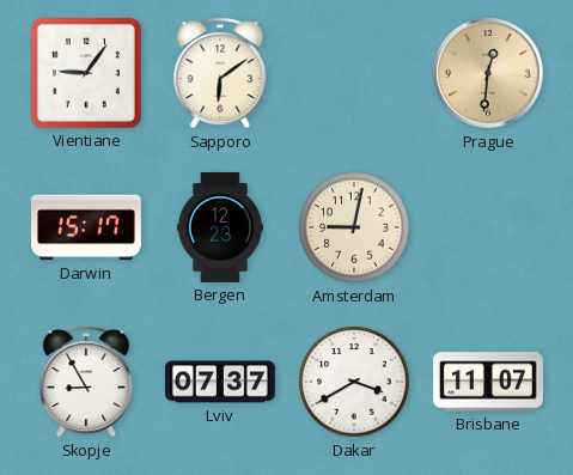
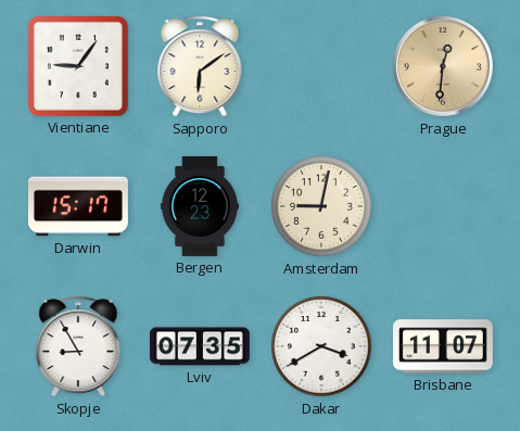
Lviv: 07:37 -> 07:35 (200, 346)
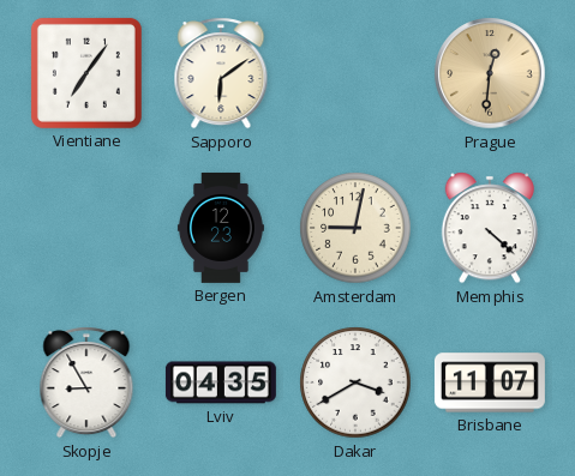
Vientiane: 9:06 -> 7:06 (86, 73)
Darwin: 15:17 -> none (78, 206)
Memphis: none -> 4:22 (489, 228)
Lviv: 07:35 -> 04:35 (221, 382)
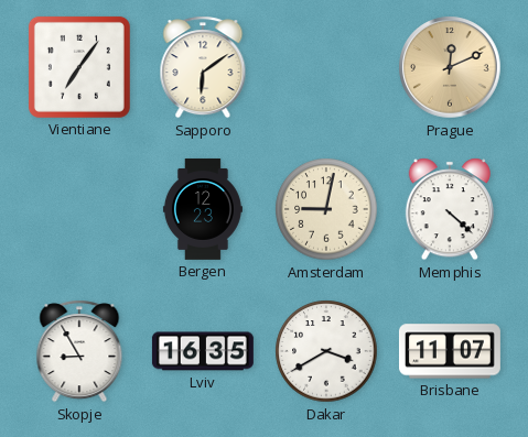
Prague: 12:31 -> 12:11 (450, 67)
Lviv: 04:35 -> 16:35 (203, 351)
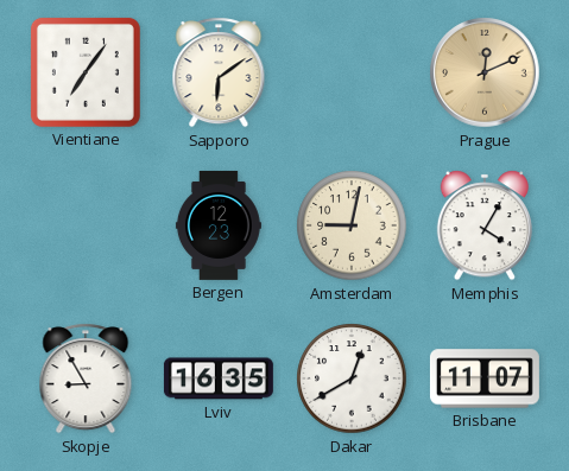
Memphis: 4:22 -> 4:05 (483, 225)
Dakar: 3:40 -> 12:40 (352, 378)
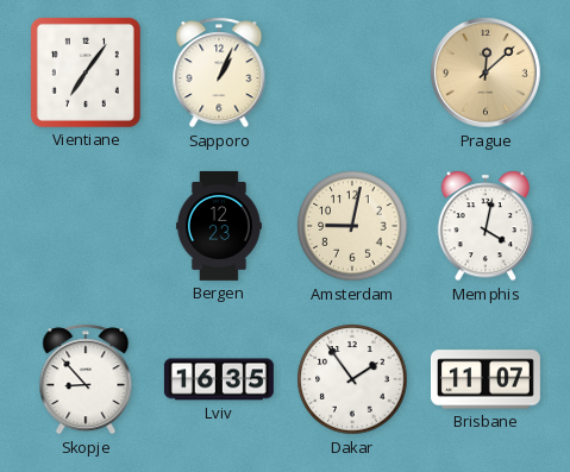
Sapporo: 6:09 -> 1:04 (219, 73)
Prague: 12:11 -> 12:08 (486, 73)
Memphis: 4:05 -> 4:02 (484, 226)
Skopje: 8:55 -> 8:53 (86, 379)
Dakar: 12:40 -> 1:54 (352, 379)
